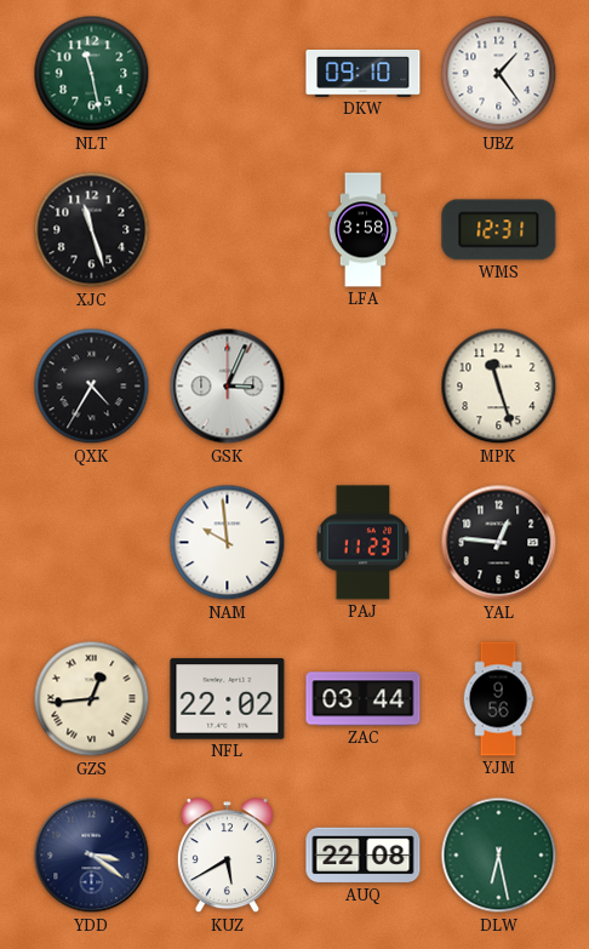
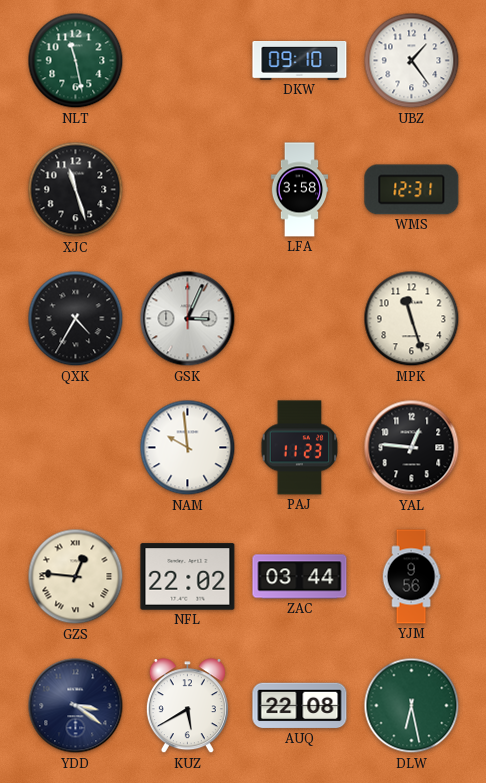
GZS: 12:44 -> 12:46 (76, 577)
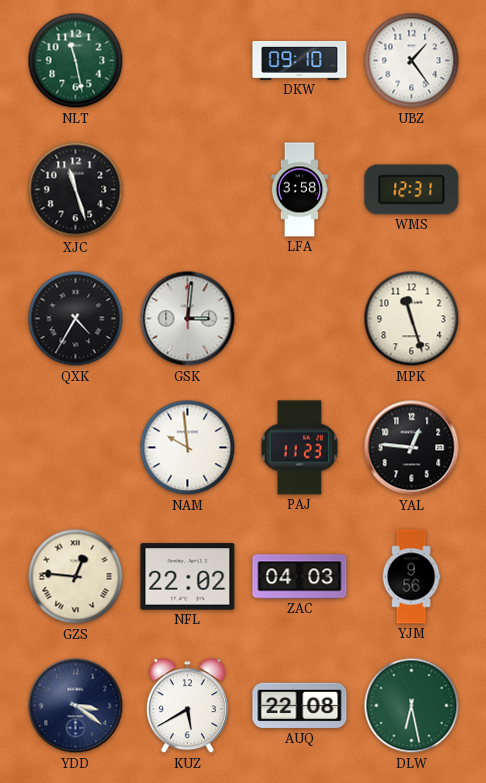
GSK: 3:04 -> 3:01 (188, 319)
ZAC: 03:44 -> 04:03 (300, 577)
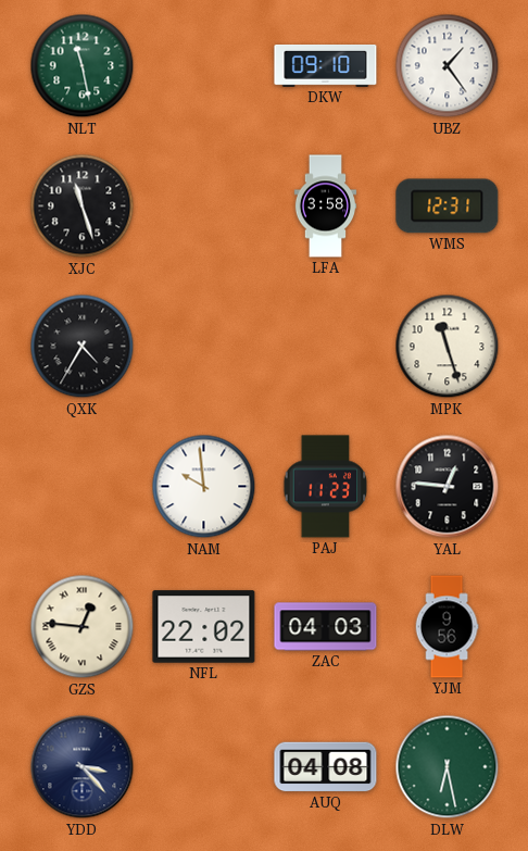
GSK: 3:01 -> none (188, 319)
YDD: 3:21 -> 3:23 (83, 767)
KUZ: 5:40 -> none (187, 706)
AUQ: 22:08 -> 04:08 (326, 767)
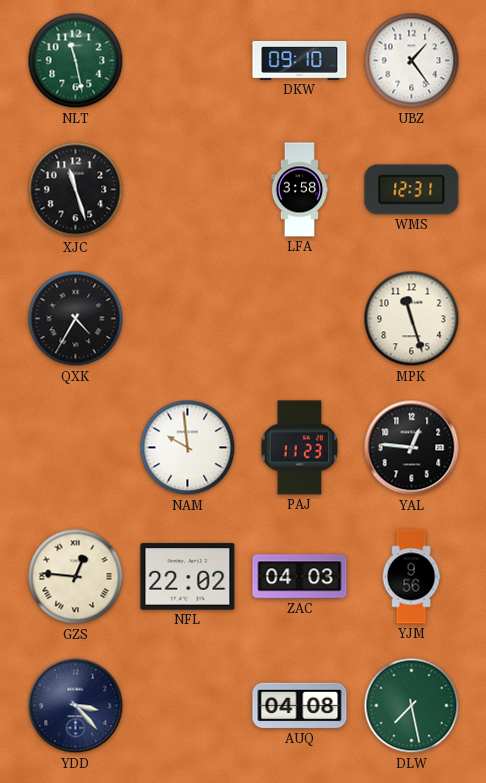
DLW: 6:28 -> 7:28 (412, 706)
